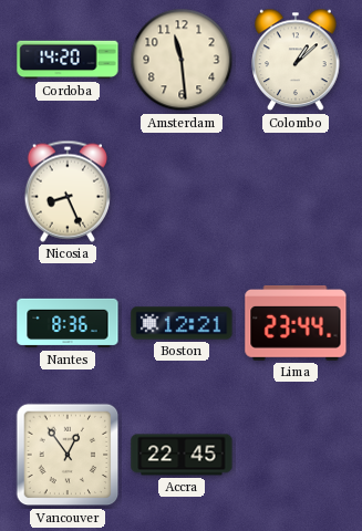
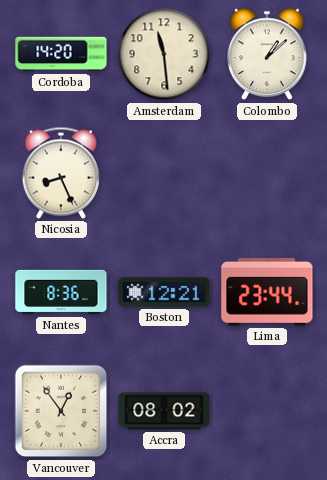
Accra: 22:45 -> 08:02 (164, 411)
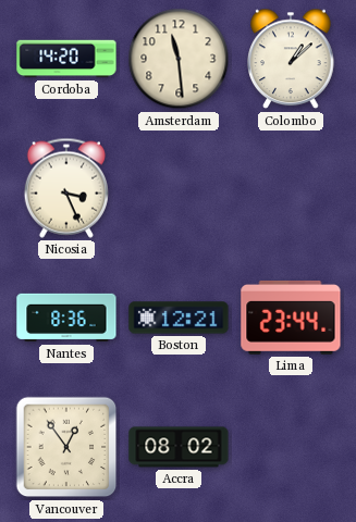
Nicosia: 8:26 -> 3:26 (66, 188)
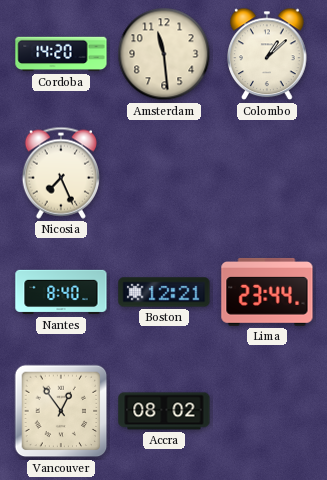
Nicosia: 3:26 -> 7:26 (61, 173)
Nantes: 8:36 -> 8:40 (61, 292)
